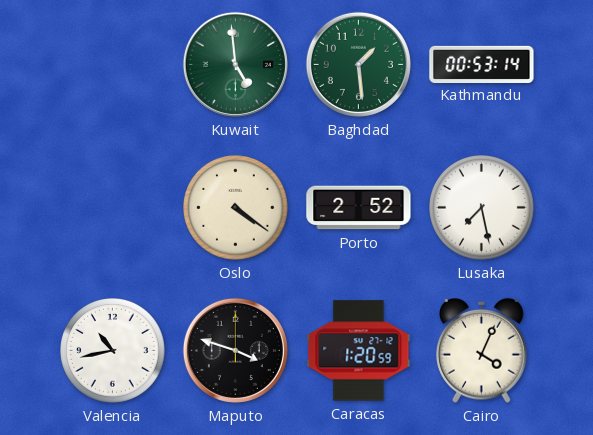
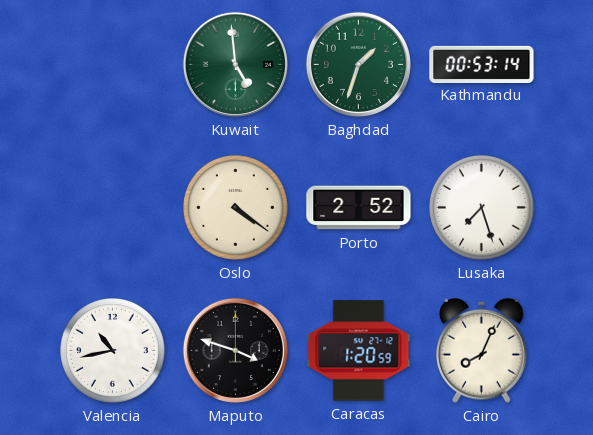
Baghdad: 1:29 -> 1:33 (358, 64)
Lusaka: 7:28 -> 7:27 (482, 208)
Cairo: 4:04 -> 8:04 (482, 350)
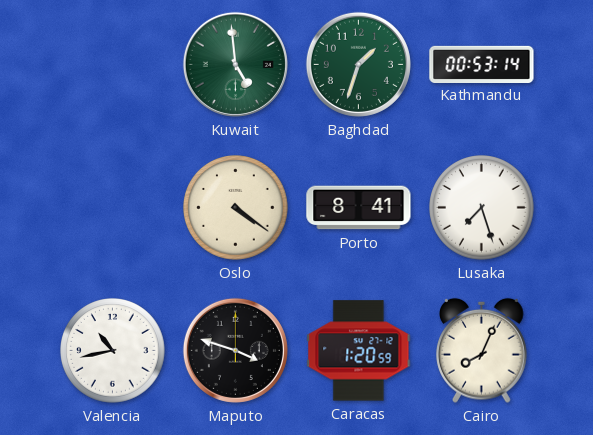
Porto: 2:52 -> 8:41 (359, 208)
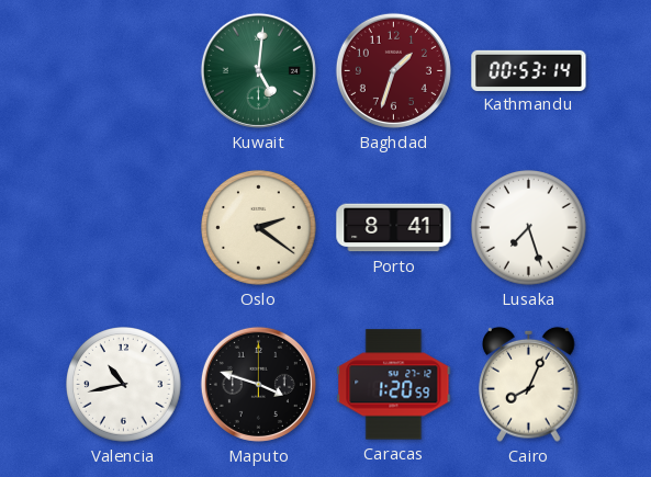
Kuwait: 4:59 -> 5:01 (258, 70)
Baghdad dial: green -> burgundy (393, 70)
Oslo: 4:21 -> 2:21 (259, 228)
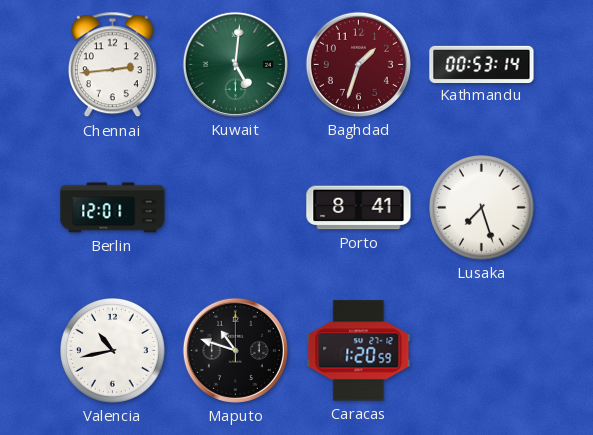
Chennai: none -> 2:44 (112, 65)
Berlin: none -> 12:01 (113, 208)
Oslo: 2:21 -> none (259, 228)
Maputo: 3:48 -> 10:48 (235, 350)
Cairo: 8:04 -> none (529, 384)
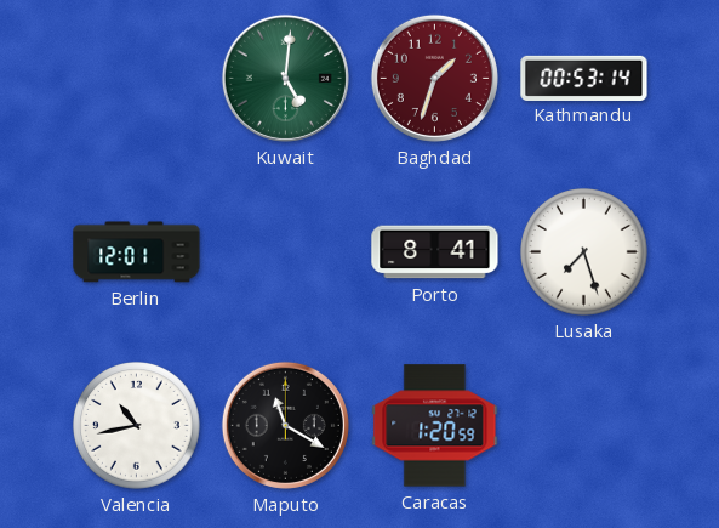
Chennai: 2:44 -> none (112, 65)
Maputo: 10:48 -> 11:20 (285, 425)
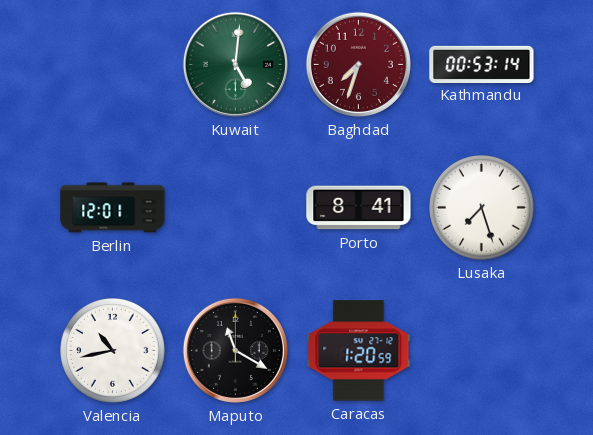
Baghdad: 1:33 -> 7:33 (358, 64)
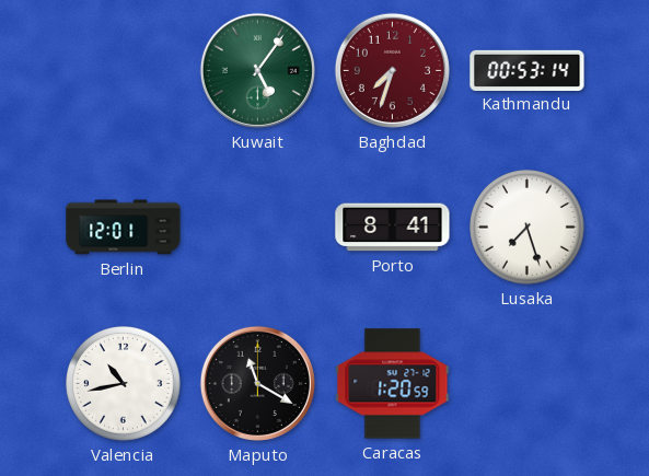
Kuwait: 5:01 -> 5:06 (257, 70)
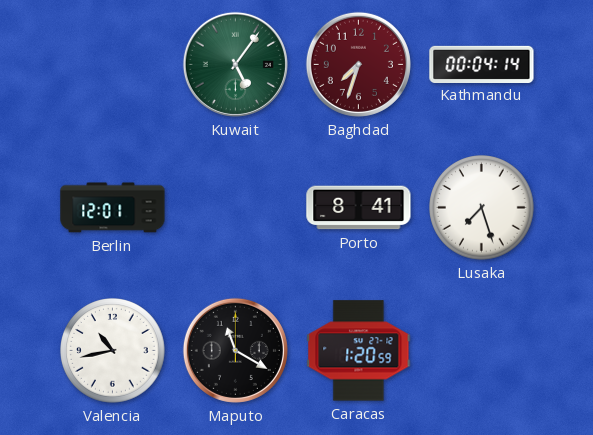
Kathmandu: 00:53 -> 00:04 (482, 64)
